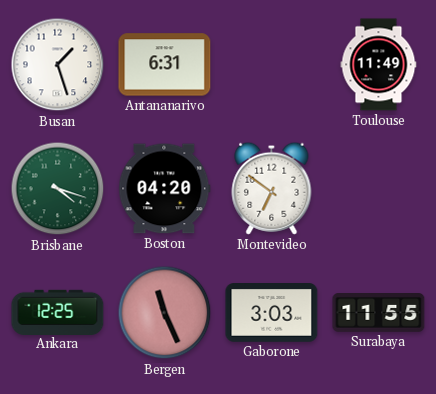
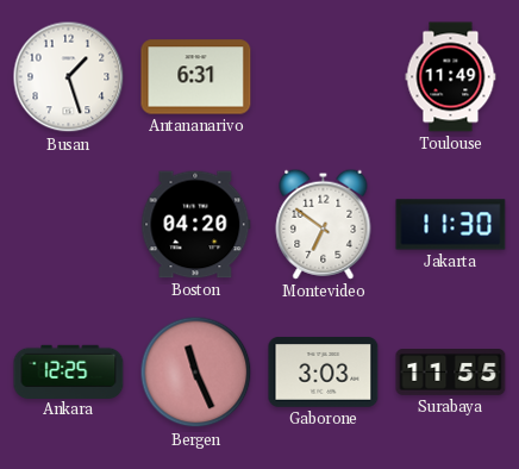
Brisbane: 4:18 -> none (58, 189)
Jakarta: none -> 11:30 (451, 225)
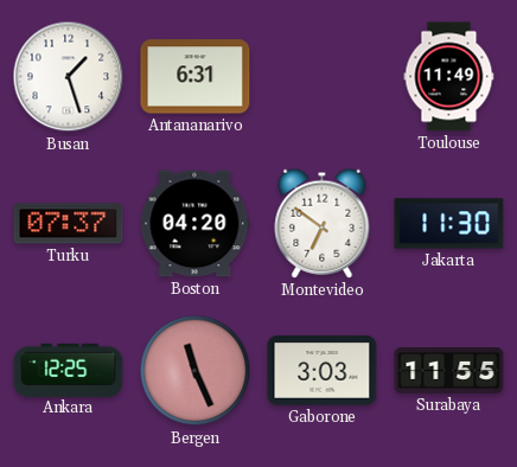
Turku: none -> 07:37 (69, 224)
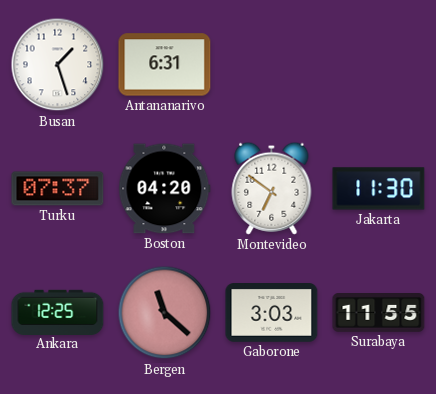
Toulouse: 11:49 -> none (449, 77)
Bergen: 11:26 -> 11:22 (165, 313)
